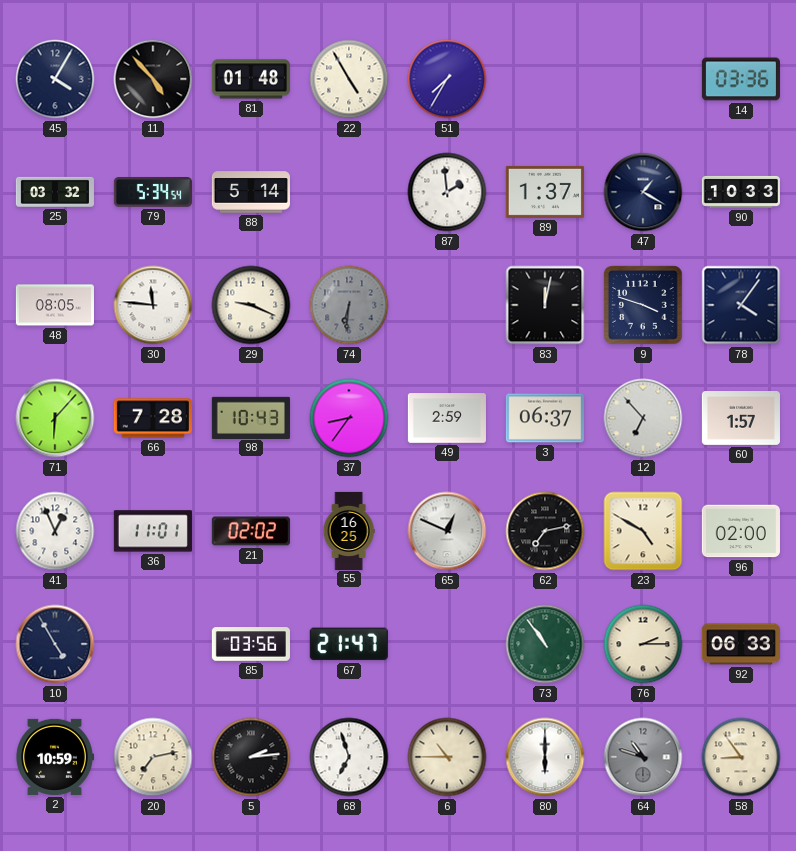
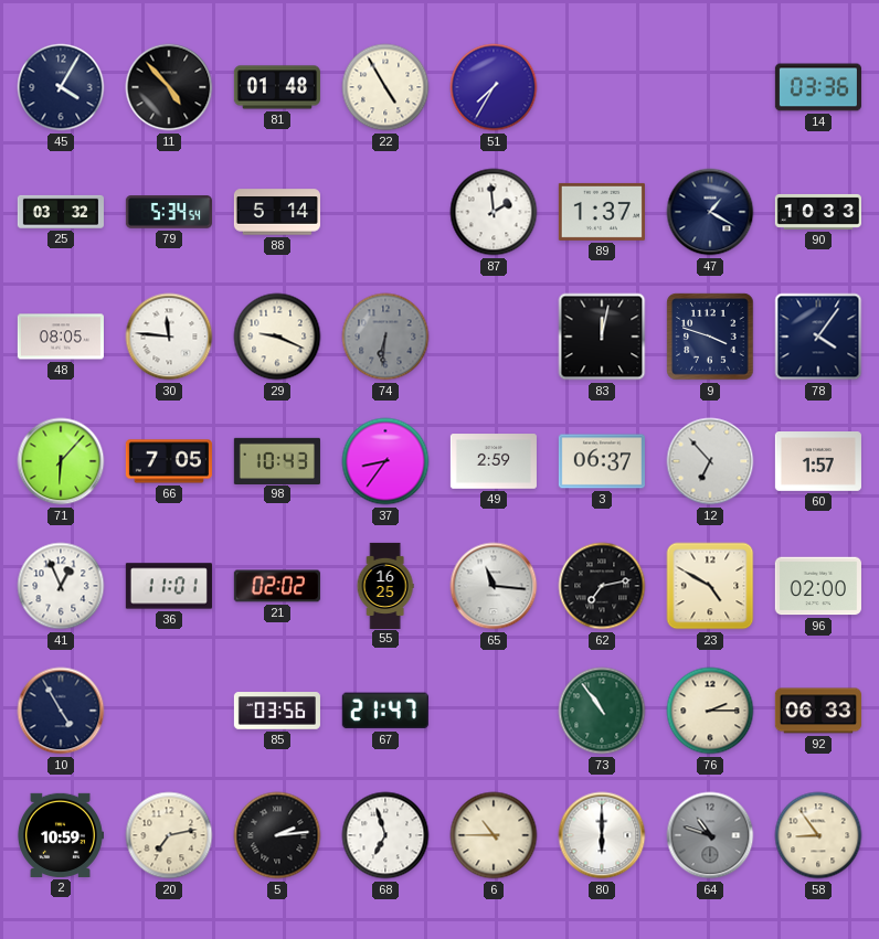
66: 7:28 -> 7:05 (169, 461)
65: 12:49 -> 11:16 (494, 586)
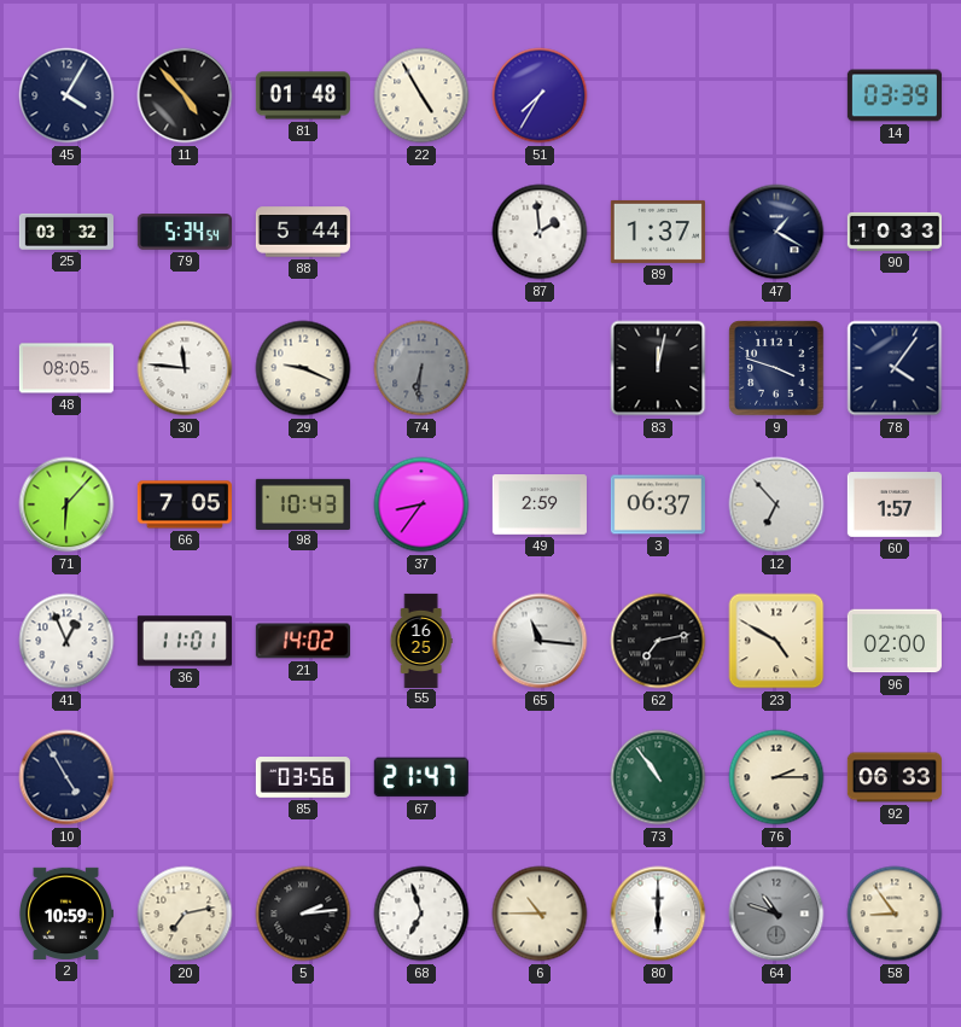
14: 03:36 -> 03:39 (895, 95)
88: 5:14 -> 5:44 (303, 232)
21: 02:02 -> 14:02 (303, 641)
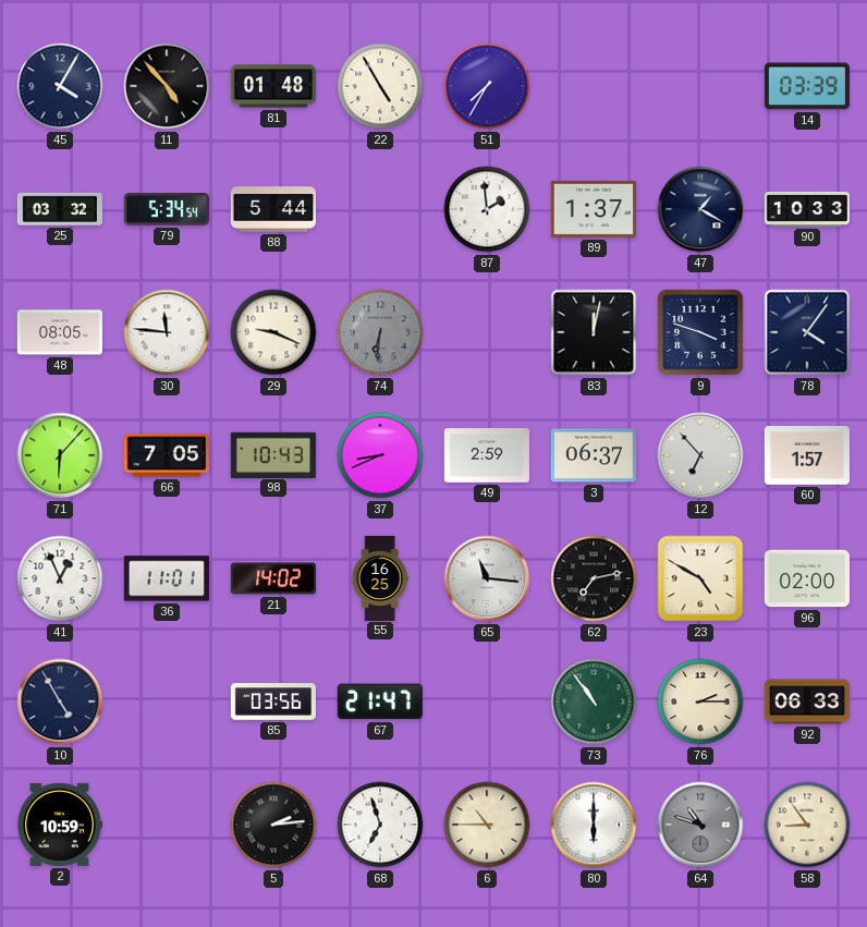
37: 8:36 -> 8:41 (380, 455)
20: 7:13 -> none (185, 914)
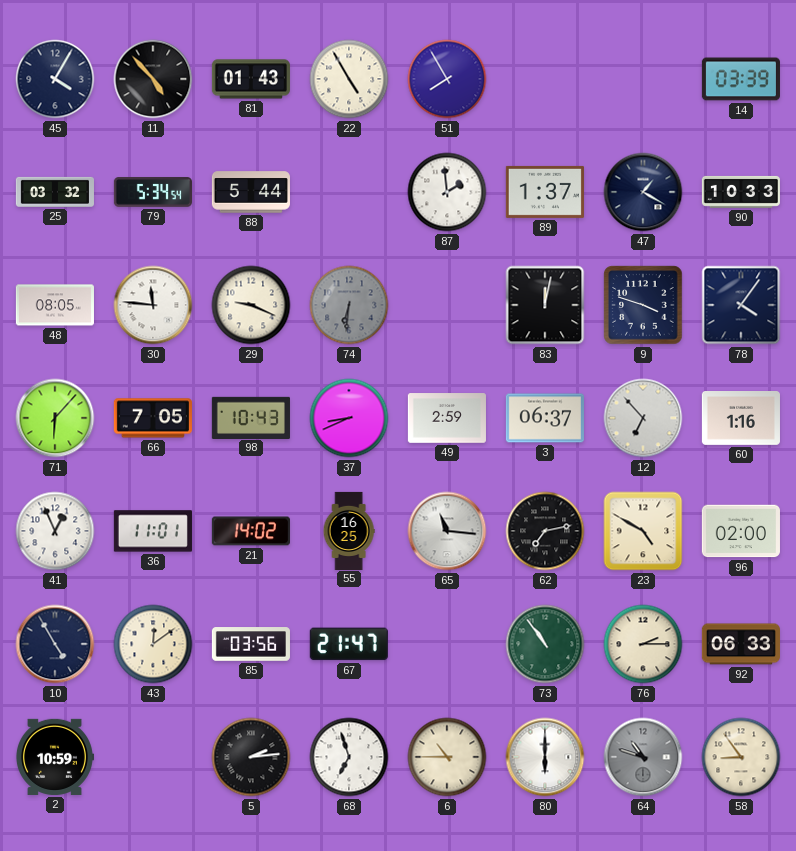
81: 01:48 -> 01:43 (251, 79)
51: 7:35 -> 7:55 (447, 79)
60: 1:57 -> 1:16 (741, 419)
43: none -> 12:09 (153, 644)
